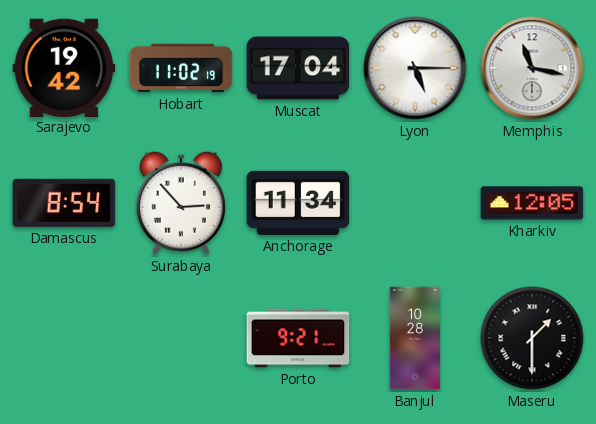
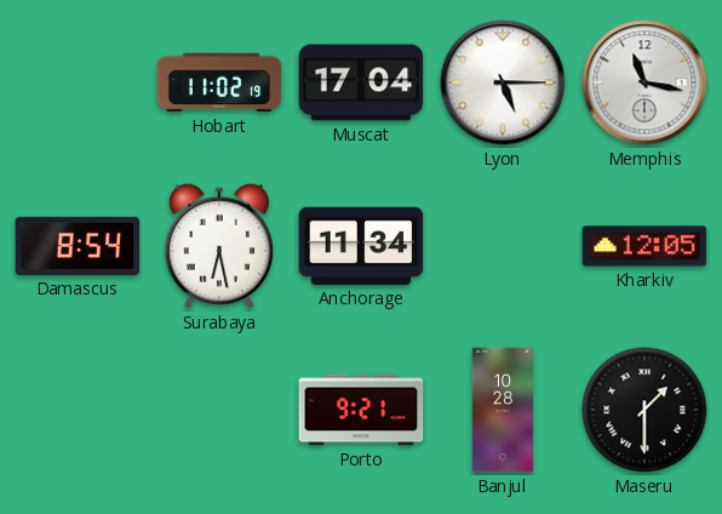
Sarajevo: 19:42 -> none (64, 67)
Surabaya: 2:53 -> 6:28 (219, 246)
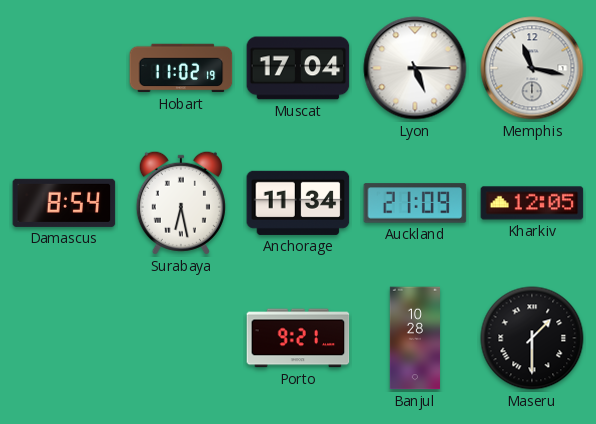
Auckland: none -> 21:09 (415, 203)
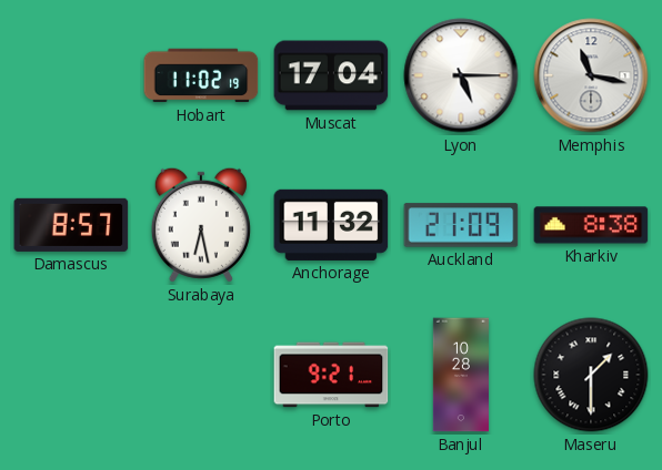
Damascus: 8:54 -> 8:57 (71, 225)
Anchorage: 11:34 -> 11:32 (331, 225)
Kharkiv: 12:05 -> 8:38 (591, 225)
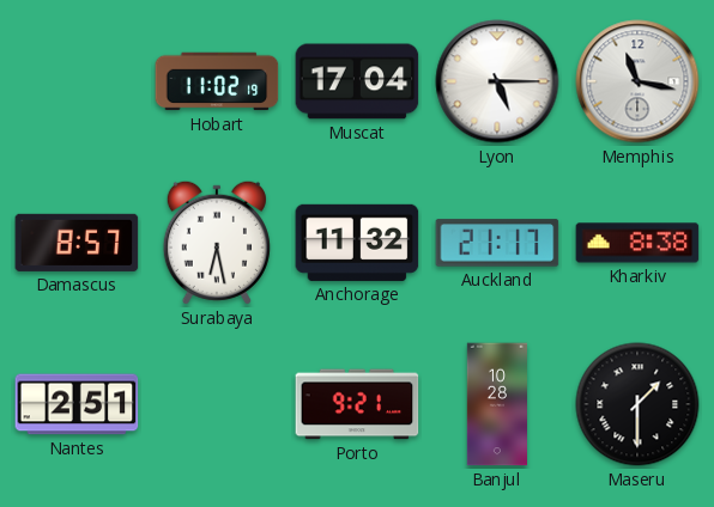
Auckland: 21:09 -> 21:17 (497, 243)
Nantes: none -> 2:51 (77, 404)
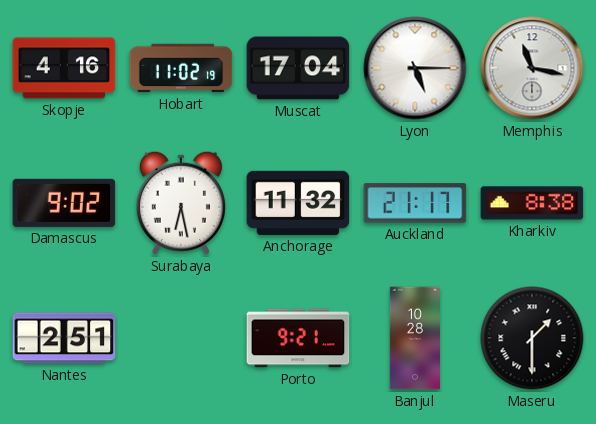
Skopje: none -> 4:16 (64, 68)
Damascus: 8:57 -> 9:02 (64, 203)
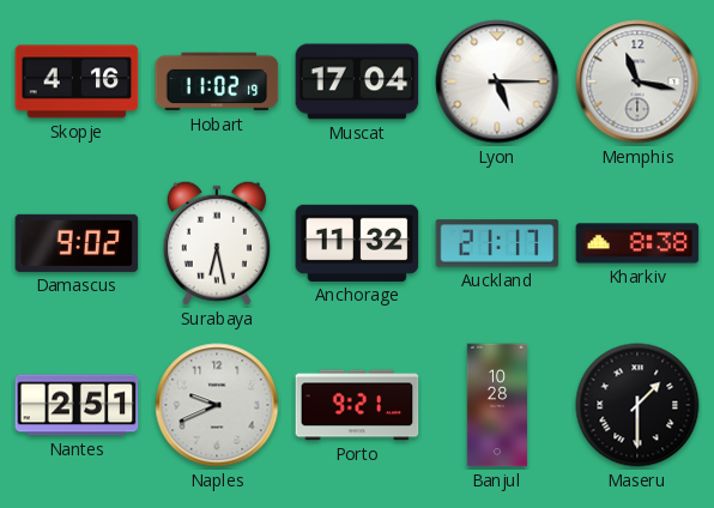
Naples: none -> 9:41 (217, 405)
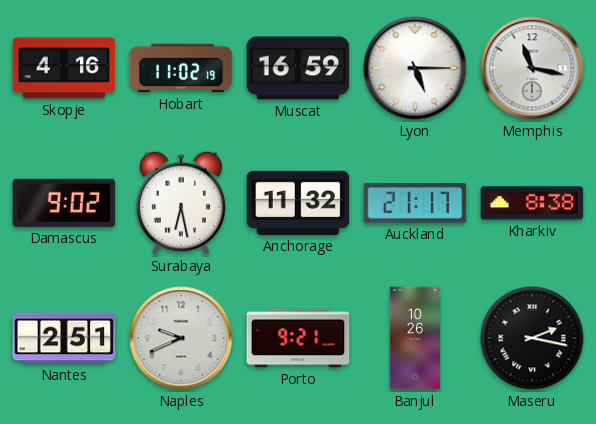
Muscat: 17:04 -> 16:59 (298, 68)
Banjul: 10:28 -> 10:26 (414, 338)
Maseru: 1:30 -> 2:17 (532, 338)
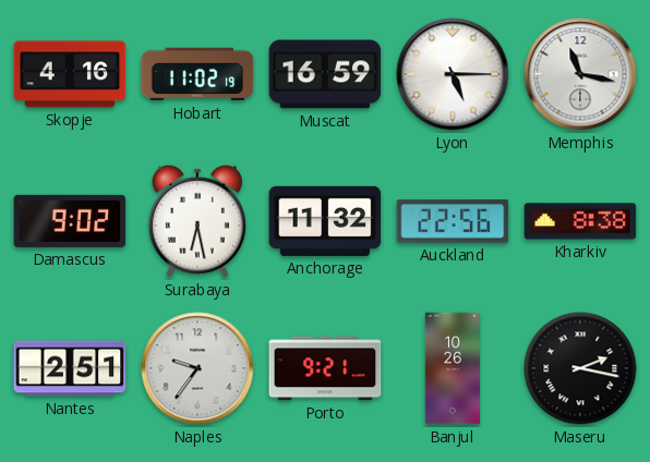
Auckland: 21:17 -> 22:56 (453, 221)
Naples: 9:41 -> 9:36 (197, 368)
